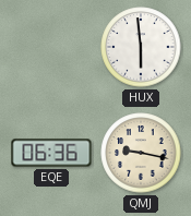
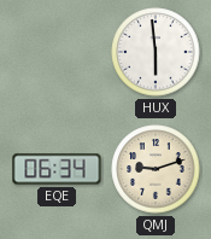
EQE: 06:36 -> 06:34 (57, 169)
QMJ: 9:17 -> 9:12 (156, 169)
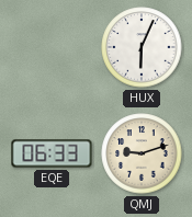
HUX: 5:59 -> 6:04 (142, 47)
EQE: 06:34 -> 06:33 (52, 153)
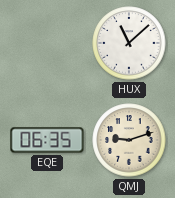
HUX: 6:04 -> 11:08 (129, 43)
EQE: 06:33 -> 06:35 (47, 140)
